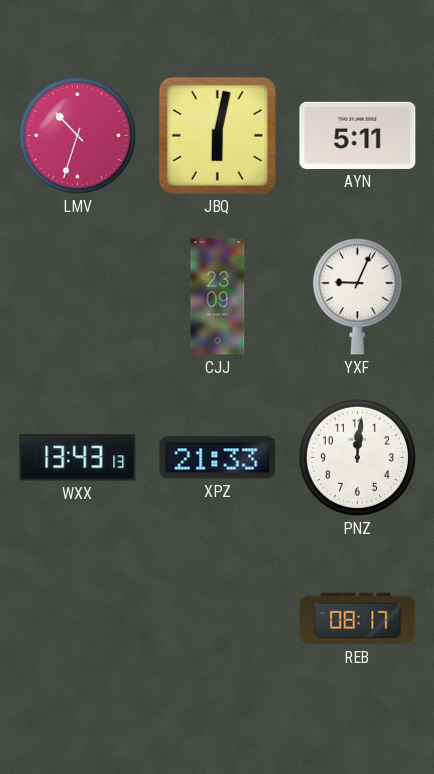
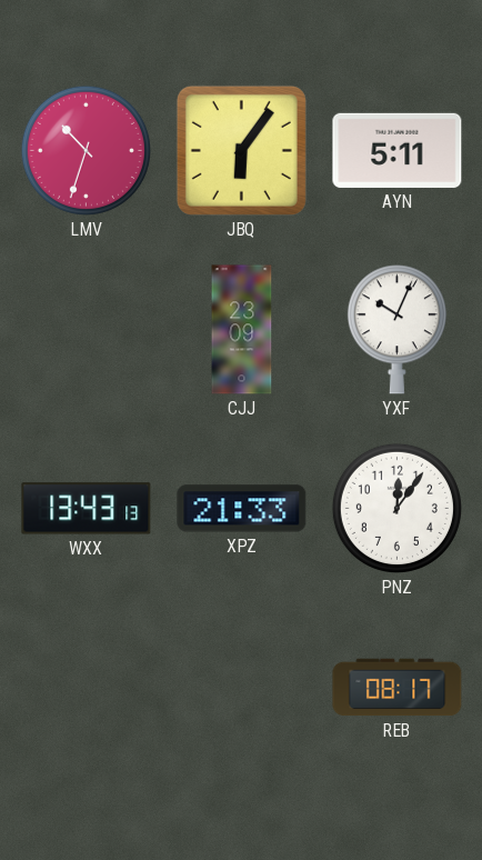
JBQ: 6:02 -> 6:06 (241, 150)
YXF: 9:04 -> 10:04 (396, 330)
PNZ: 12:01 -> 12:06 (396, 508)
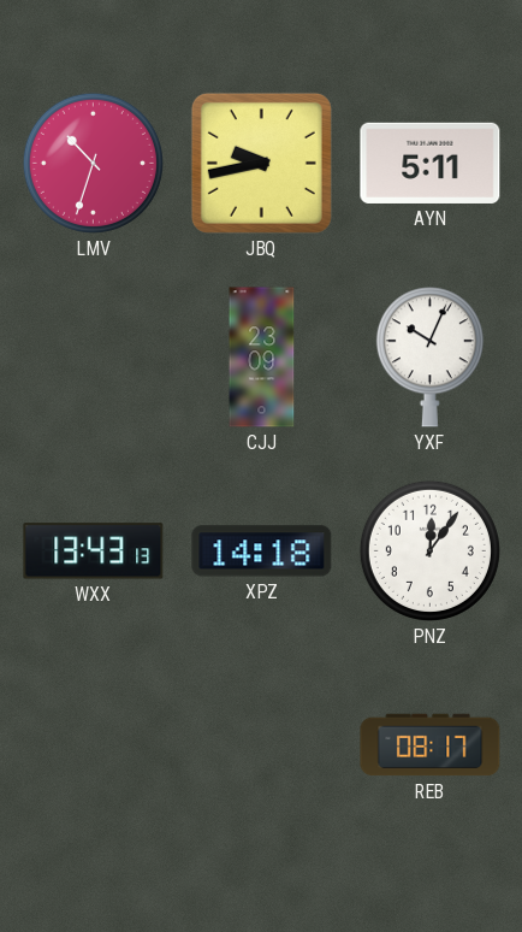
JBQ: 6:06 -> 9:43 (261, 163)
XPZ: 21:33 -> 14:18 (262, 551)
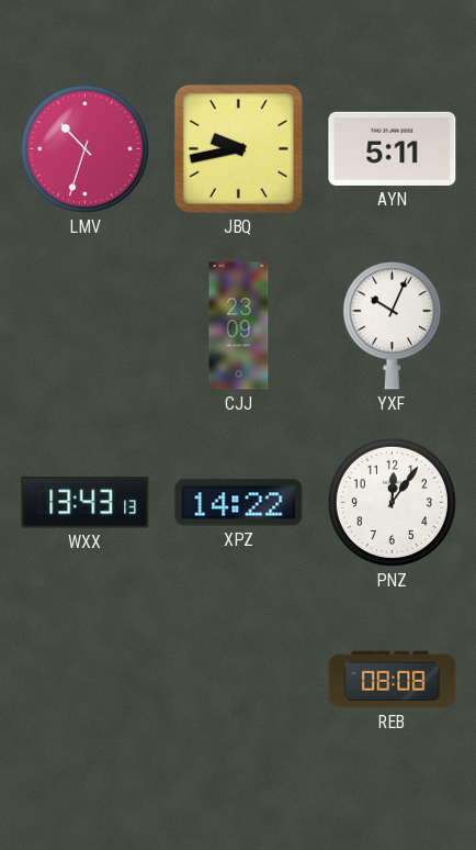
XPZ: 14:18 -> 14:22 (239, 503)
REB: 08:17 -> 08:08 (393, 680)
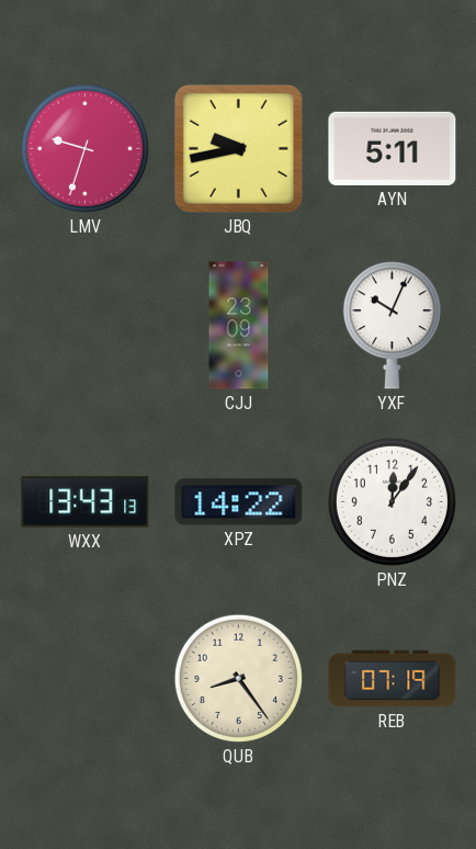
LMV: 10:33 -> 9:33 (84, 148)
QUB: none -> 8:24 (238, 678)
REB: 08:08 -> 07:19 (393, 679)
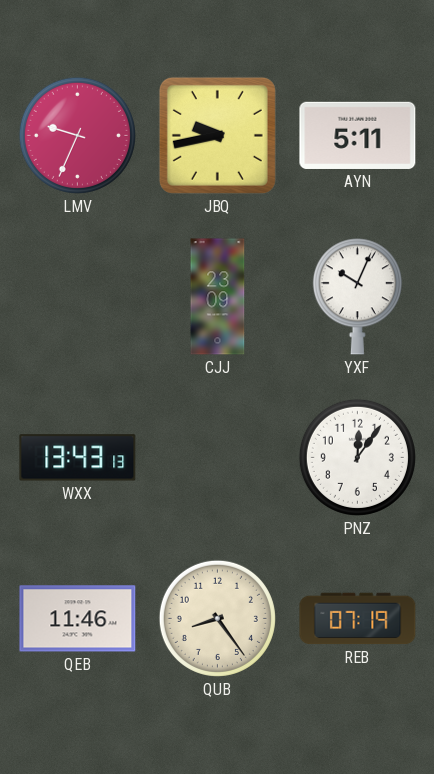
LMV: 9:33 -> 9:34 (77, 135)
XPZ: 14:22 -> none (239, 502)
QEB: none -> 11:46 (78, 619)
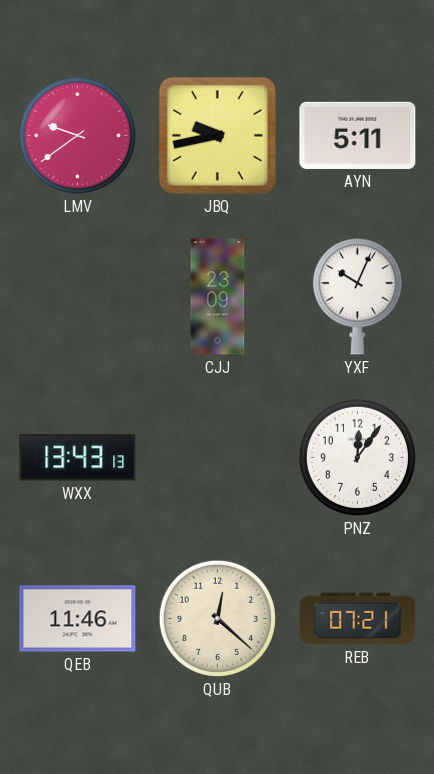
LMV: 9:34 -> 9:39 (77, 135)
QUB: 8:24 -> 12:22 (217, 618)
REB: 07:19 -> 07:21 (358, 619)
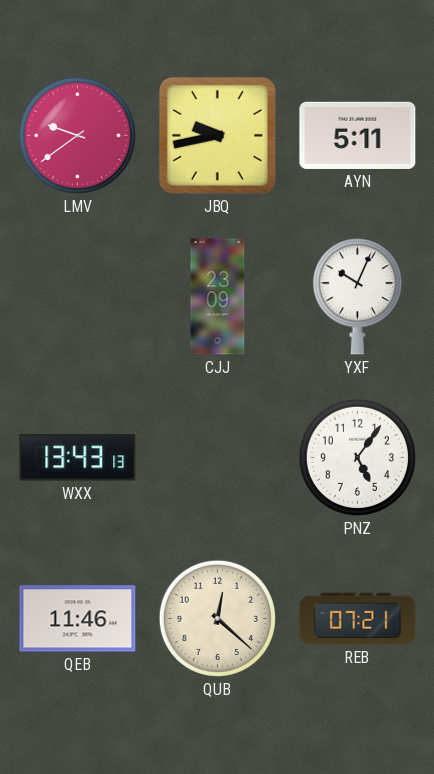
PNZ: 12:06 -> 5:06 (357, 457)
